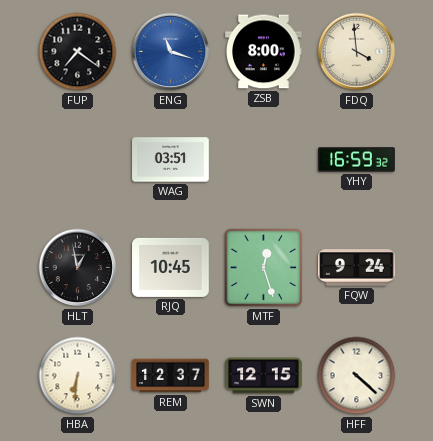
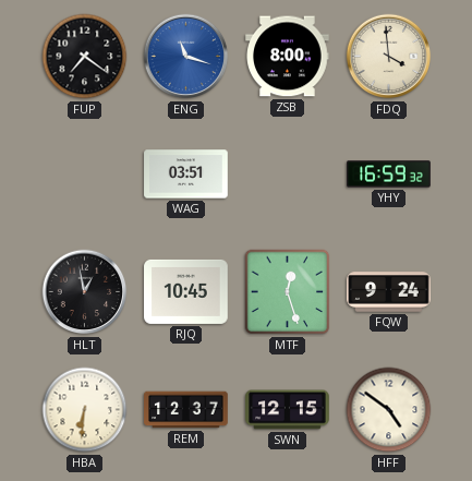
HFF: 4:22 -> 4:51 (389, 410)
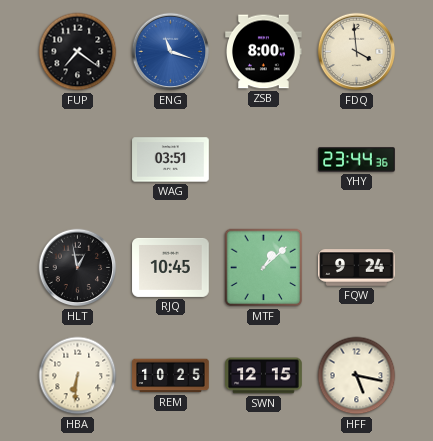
YHY: 16:59 -> 23:44 (357, 160)
MTF: 12:27 -> 1:08 (264, 268)
REM: 12:37 -> 10:25 (171, 376)
HFF: 4:51 -> 5:17 (357, 376)
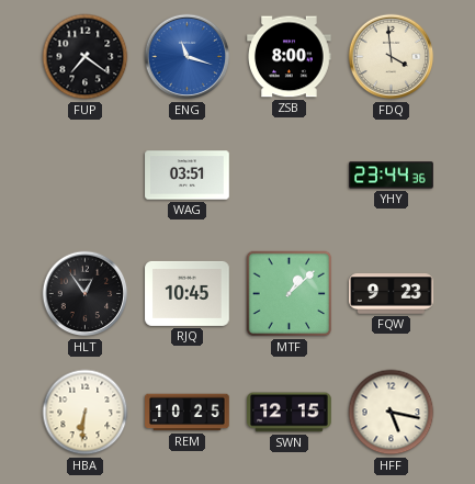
HLT: 12:58 -> 12:54 (86, 294)
FQW: 9:24 -> 9:23 (392, 294)
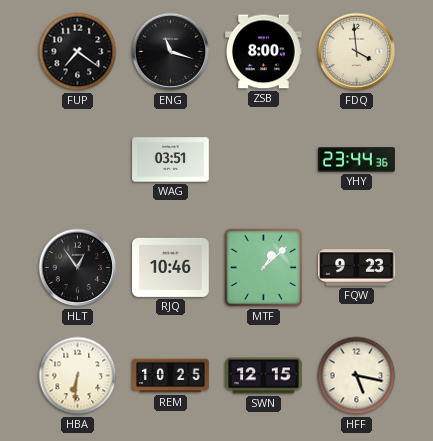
ENG dial: blue -> black (171, 52)
RJQ: 10:45 -> 10:46 (171, 267)
